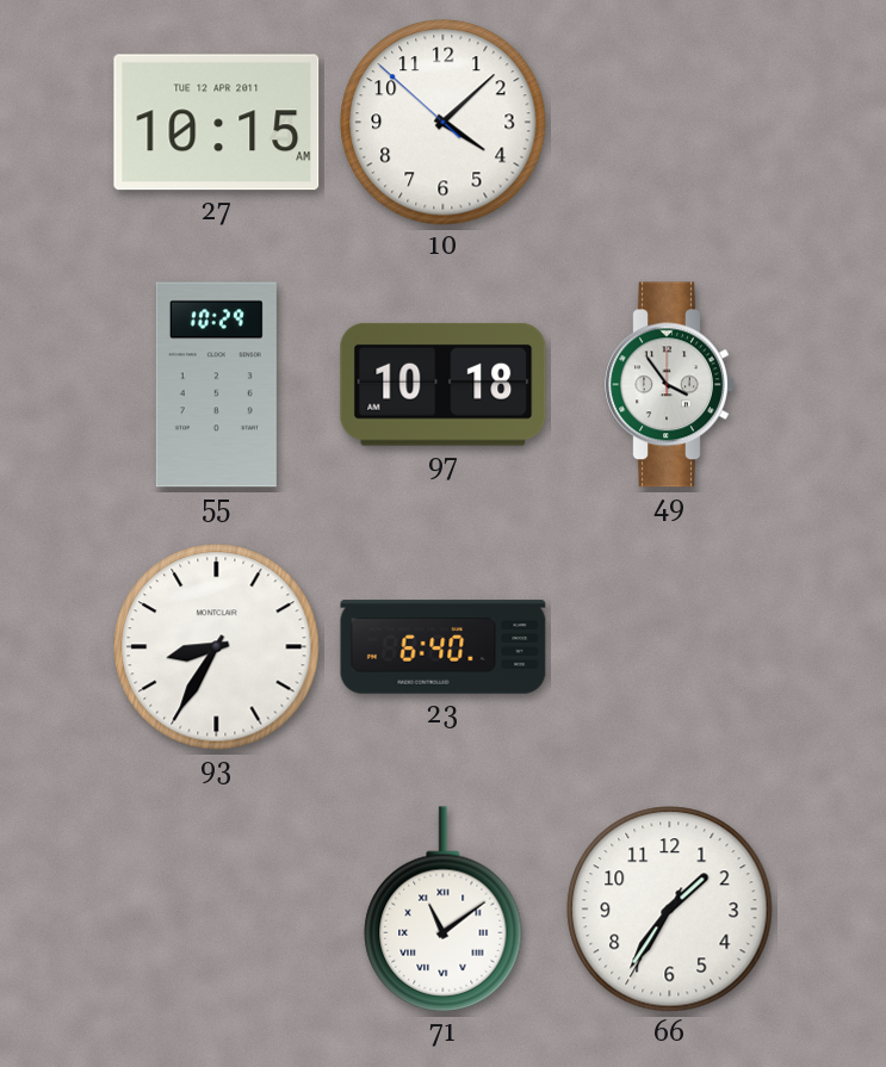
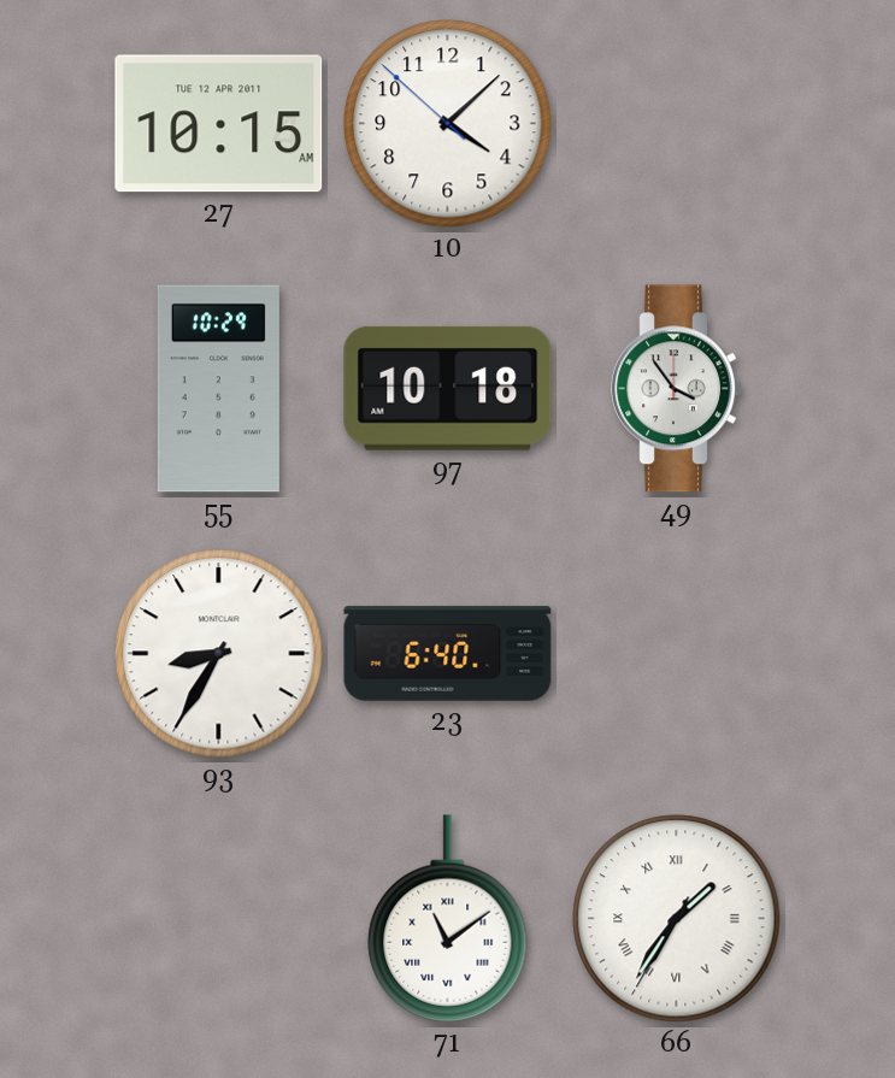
66 numerals: Arabic -> Roman (677, 919)
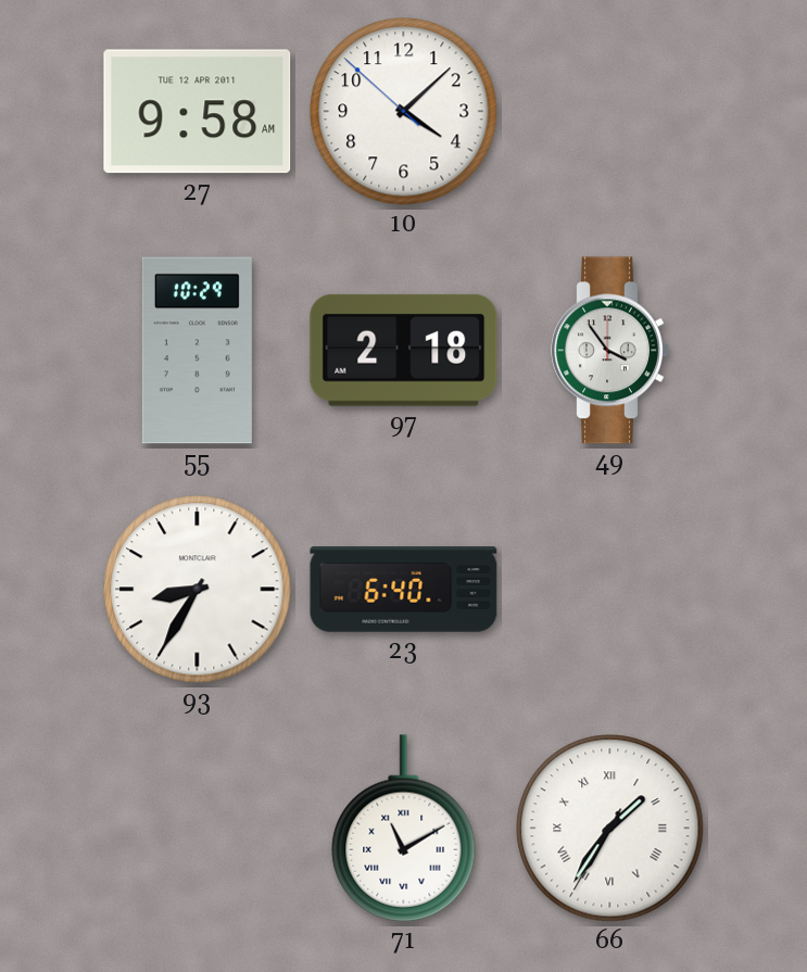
27: 10:15 -> 9:58 (198, 112)
97: 10:18 -> 2:18 (404, 350)
71: 11:09 -> 11:10 (404, 829)
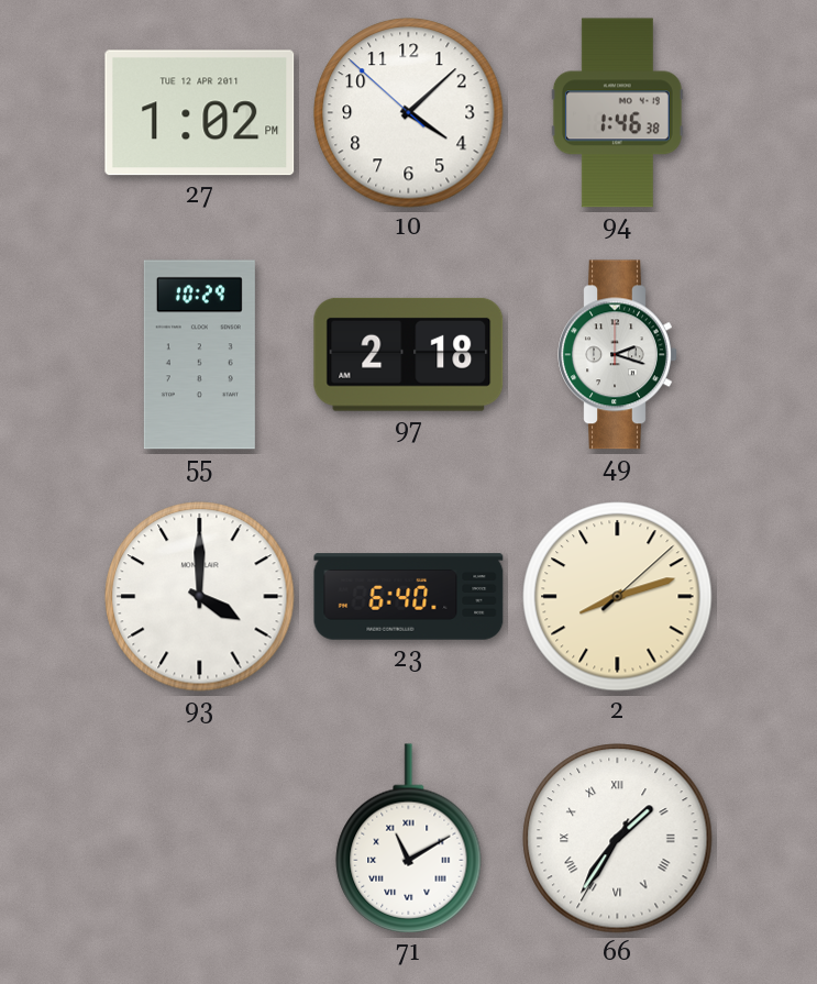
27: 9:58 -> 1:02 (200, 113)
94: none -> 1:46 (617, 113)
49: 3:54 -> 2:18 (618, 355)
93: 8:35 -> 4:00 (200, 597)
2: none -> 8:12 (618, 597)
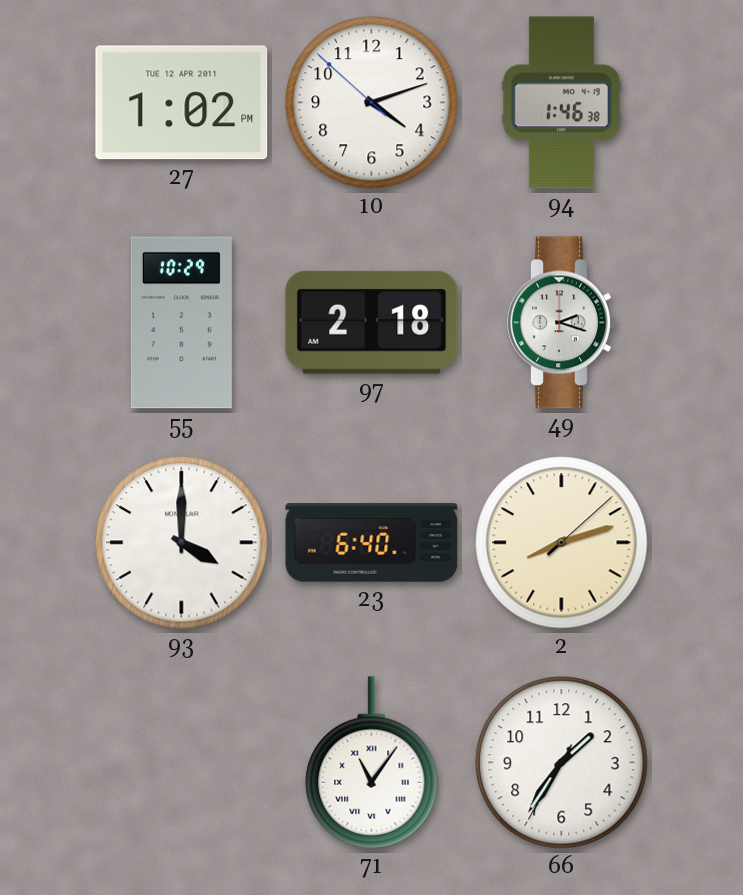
10: 4:07 -> 4:11 (372, 103)
71: 11:10 -> 11:06 (372, 763)
66 numerals: Roman -> Arabic (562, 763)
